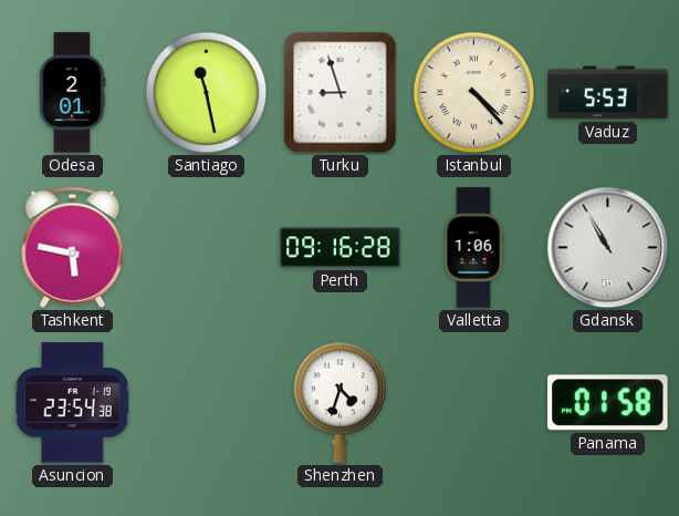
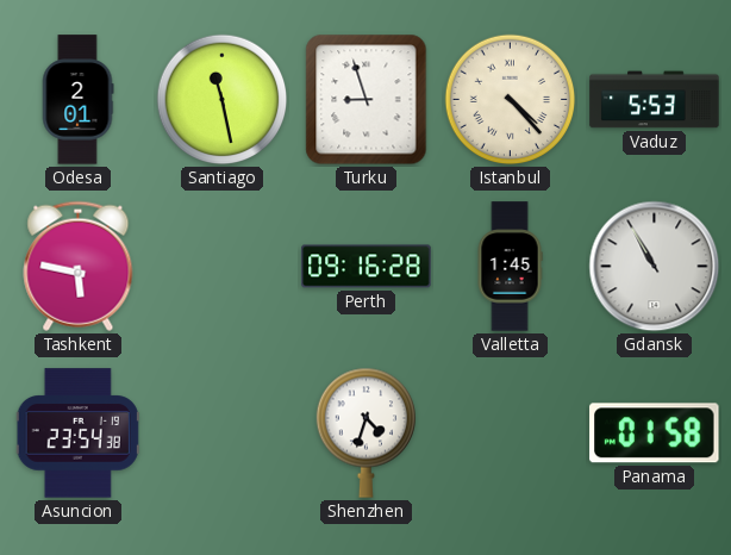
Valletta: 1:06 -> 1:45 (510, 267)
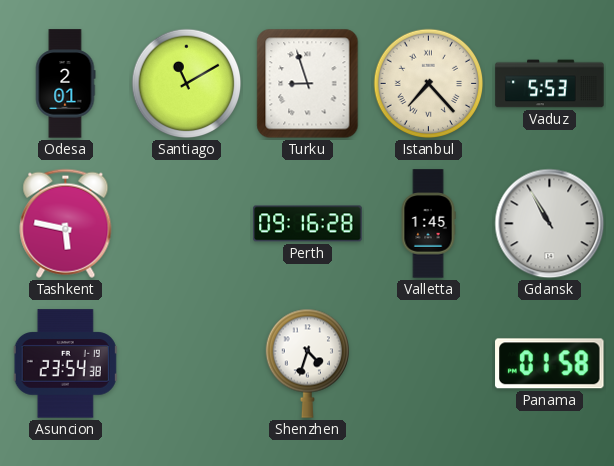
Santiago: 11:28 -> 11:10 (187, 84)
Istanbul: 4:23 -> 7:23 (429, 84)
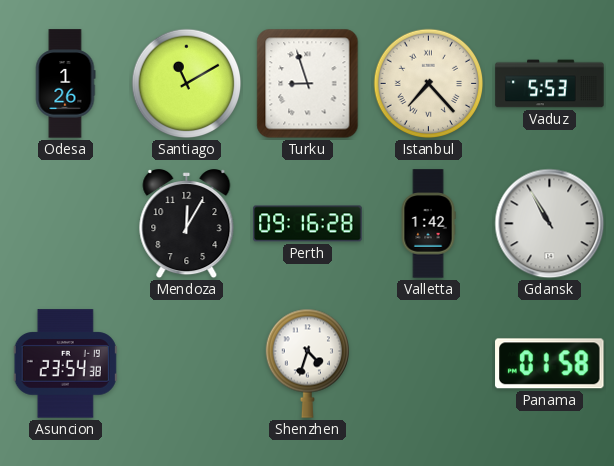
Odesa: 2:01 -> 1:26 (65, 84)
Tashkent: 5:47 -> none (66, 223)
Mendoza: none -> 12:05 (187, 225)
Valletta: 1:45 -> 1:42 (428, 224)
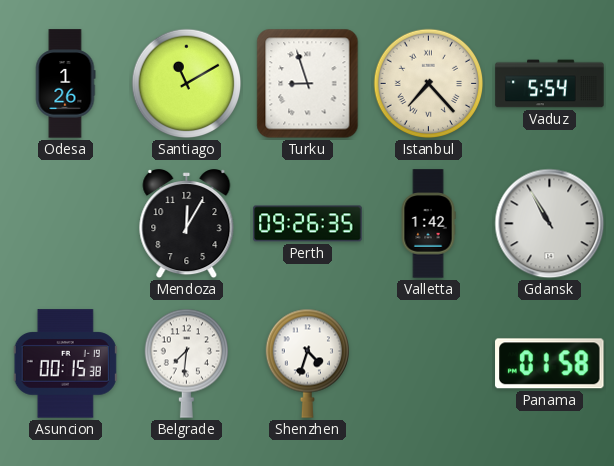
Vaduz: 5:53 -> 5:54 (550, 84)
Perth: 09:16 -> 09:26 (308, 224)
Asuncion: 23:54 -> 00:15 (65, 364)
Belgrade: none -> 7:31 (186, 363)
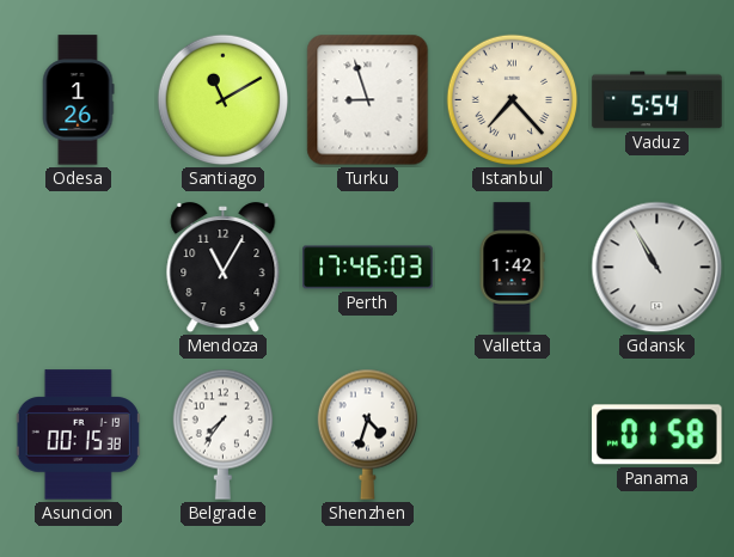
Mendoza: 12:05 -> 11:05 (224, 269)
Perth: 09:26 -> 17:46 (368, 268)
Belgrade: 7:31 -> 7:36 (222, 434)
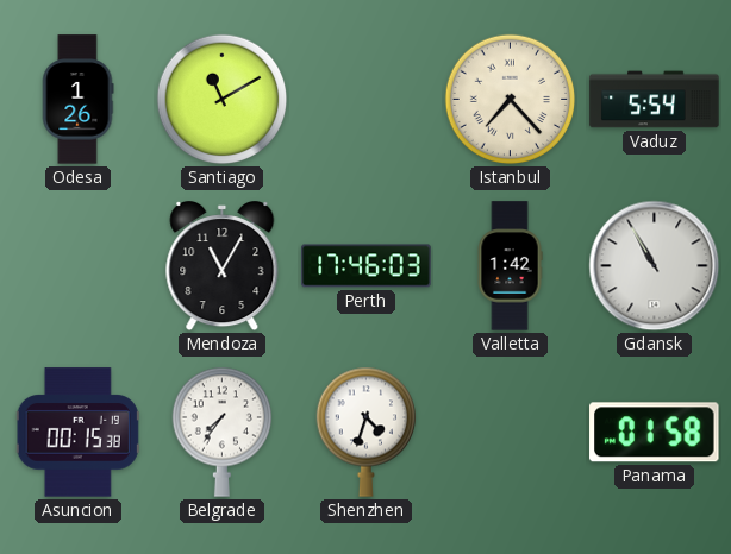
Turku: 8:57 -> none (368, 100)
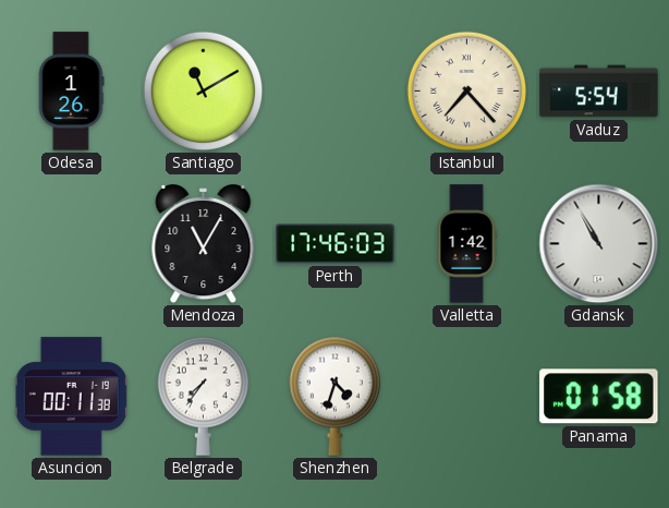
Asuncion: 00:15 -> 00:11 (71, 397)
